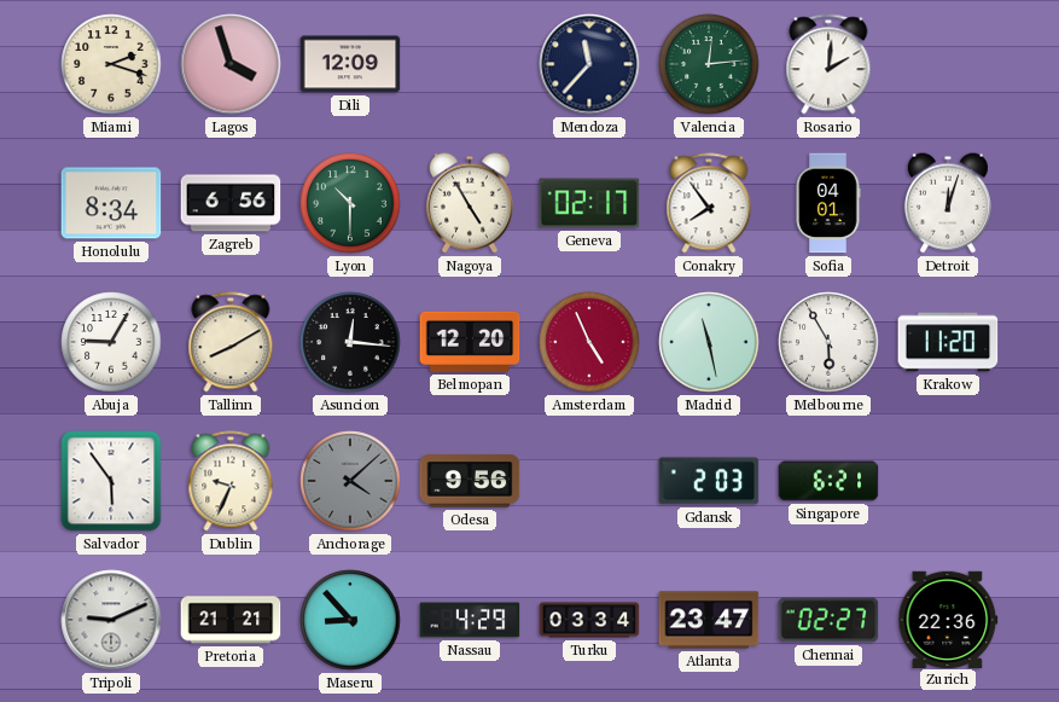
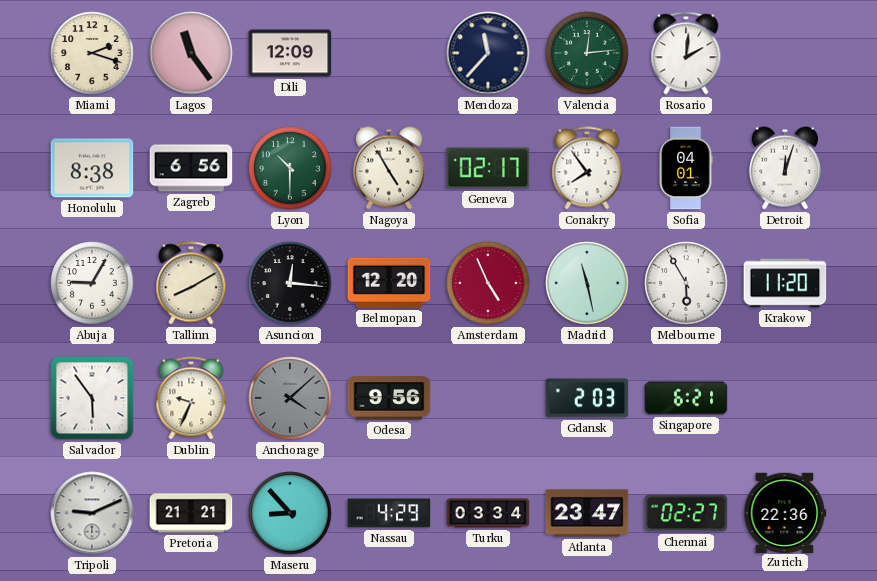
Lagos: 3:57 -> 11:24 (191, 53)
Honolulu: 8:34 -> 8:38 (92, 168)
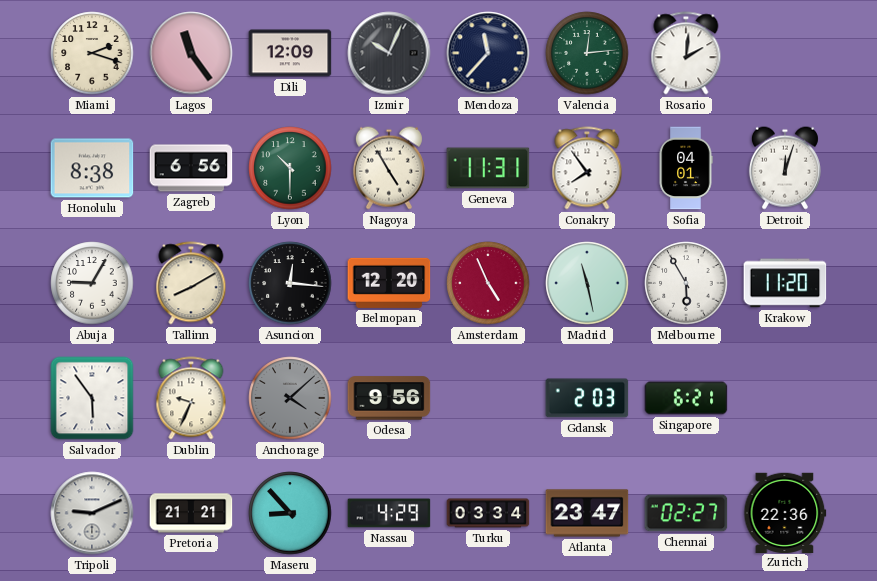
Izmir: none -> 10:04 (389, 53)
Geneva: 02:17 -> 11:31 (488, 168)
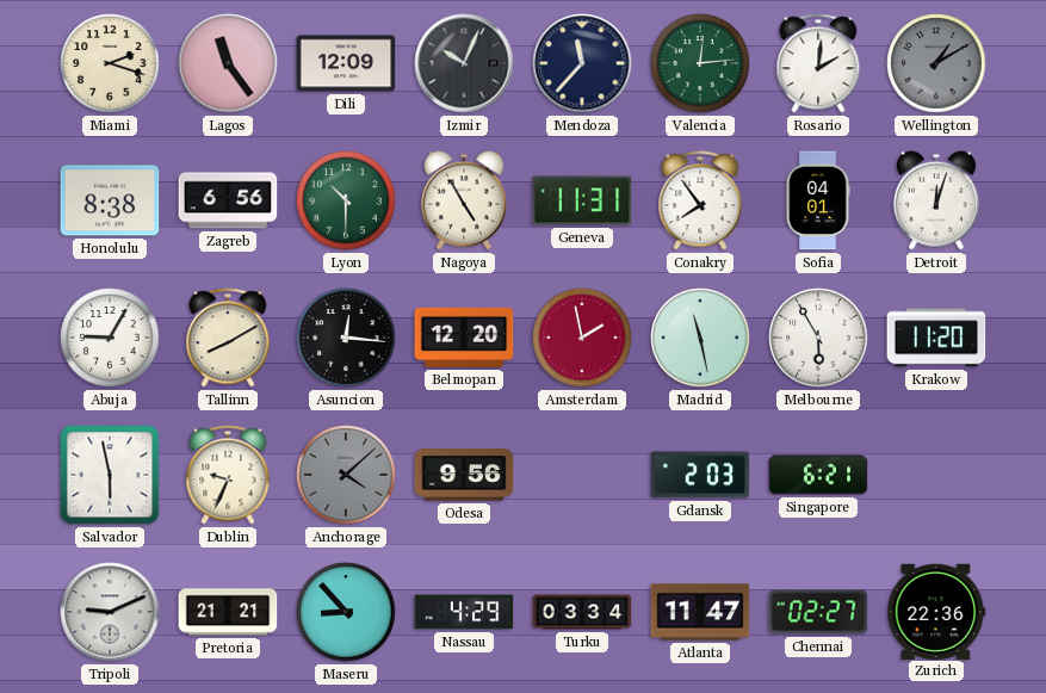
Wellington: none -> 1:10 (936, 63)
Amsterdam: 4:56 -> 1:58 (582, 338)
Salvador: 5:54 -> 5:58 (110, 475)
Atlanta: 23:47 -> 11:47 (700, 612)
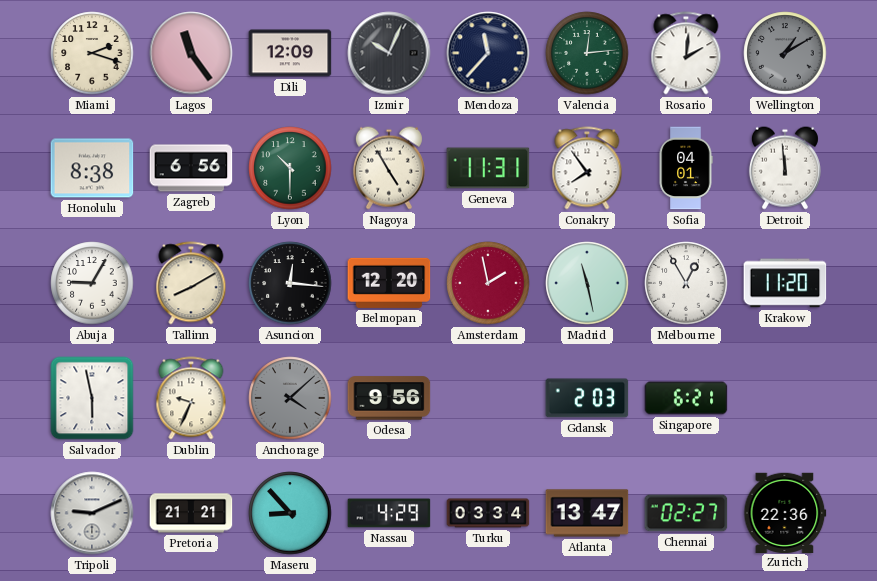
Detroit: 12:03 -> 11:59 (785, 168)
Melbourne: 5:55 -> 12:55 (686, 283)
Atlanta: 11:47 -> 13:47 (587, 513)
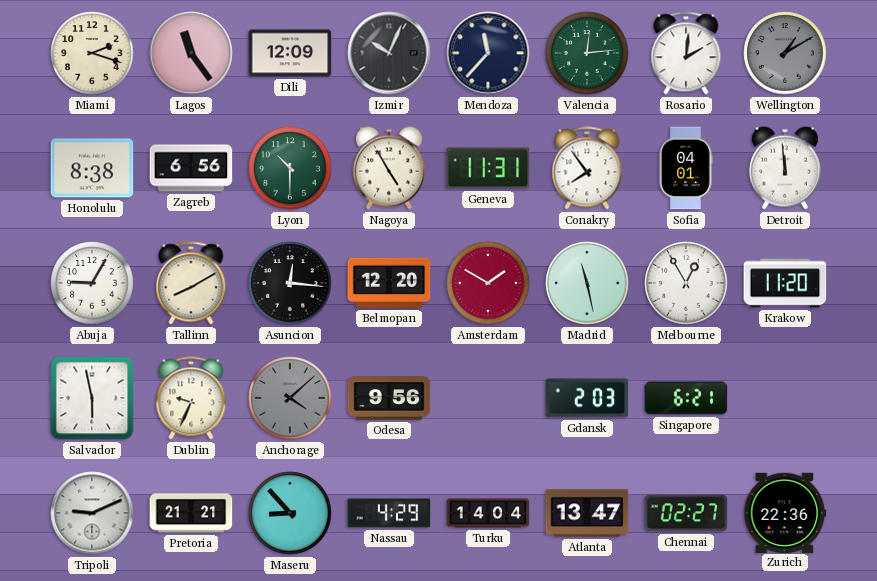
Amsterdam: 1:58 -> 1:50 (488, 283)
Turku: 03:34 -> 14:04 (488, 513)
